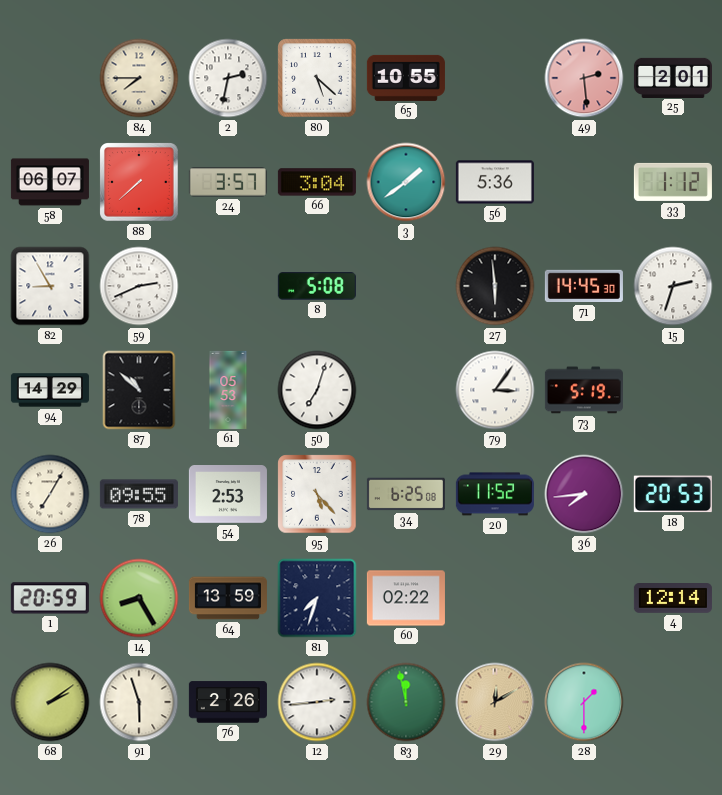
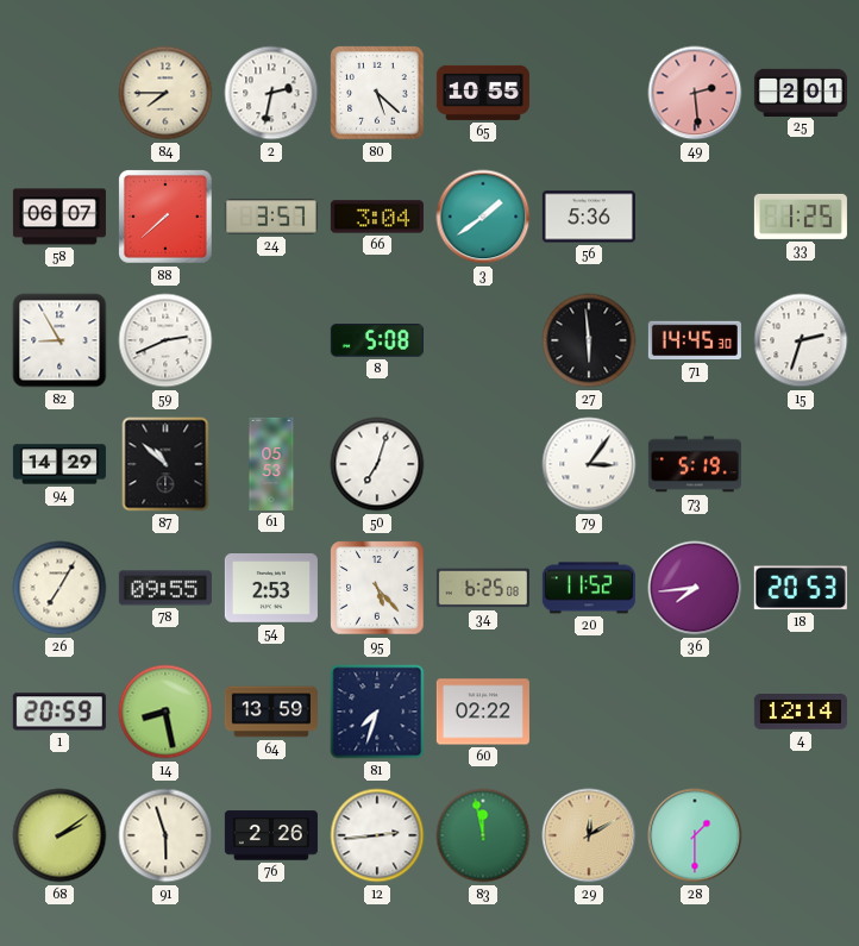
33: 1:12 -> 1:25 (801, 217)
14: 8:25 -> 8:28 (165, 712)
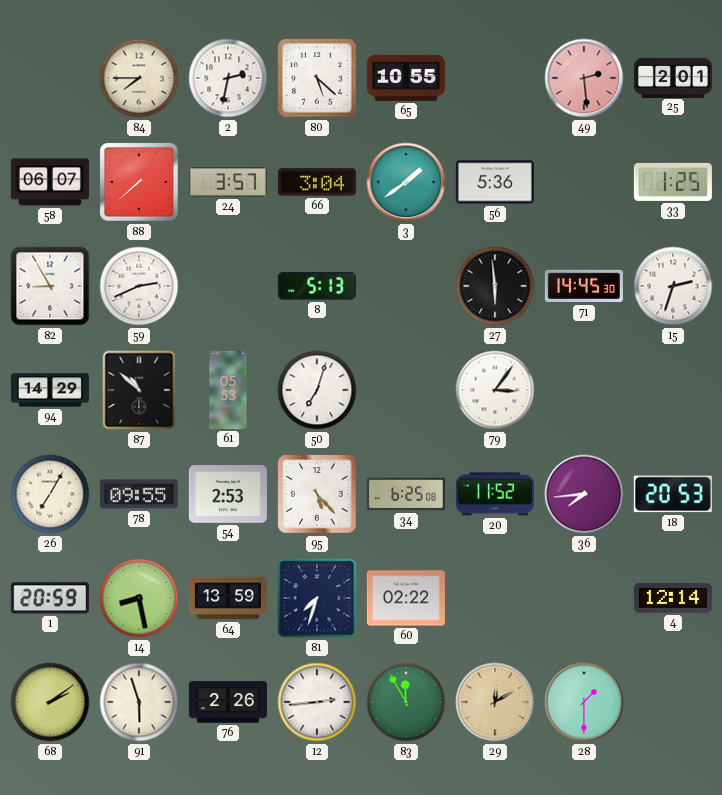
8: 5:08 -> 5:13 (317, 286)
73: 5:19 -> none (695, 464)
83: 11:58 -> 11:55 (406, 702)
